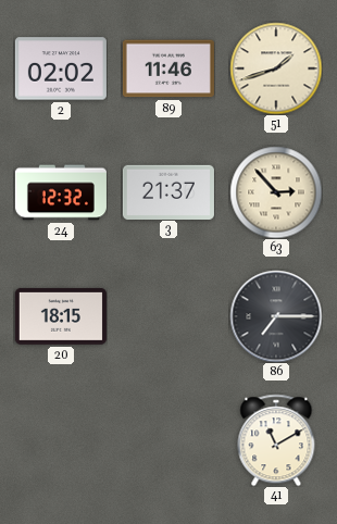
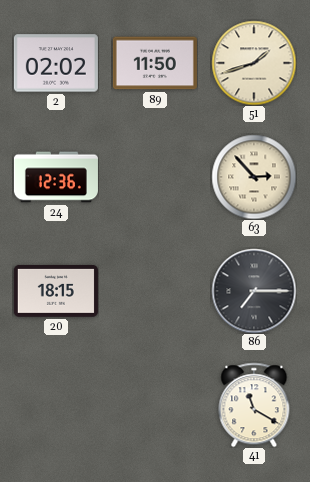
89: 11:46 -> 11:50 (155, 63)
24: 12:32 -> 12:36 (56, 177)
3: 21:37 -> none (168, 191)
41: 11:10 -> 11:20 (254, 405)
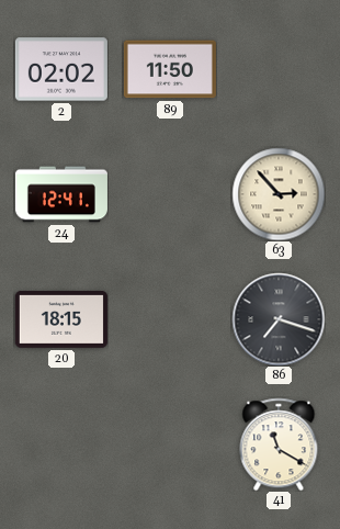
51: 1:42 -> none (254, 63)
24: 12:36 -> 12:41 (61, 194)
86: 7:15 -> 7:18 (279, 319)
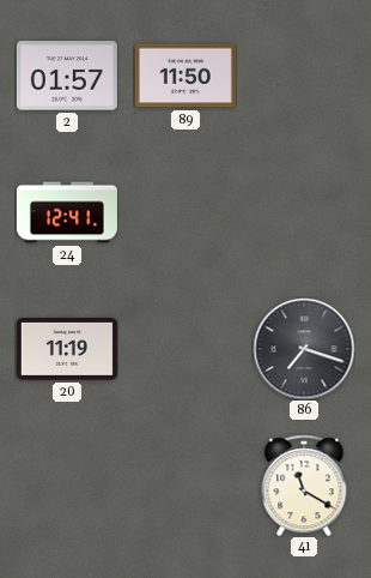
2: 02:02 -> 01:57 (67, 76)
63: 2:53 -> none (279, 194)
20: 18:15 -> 11:19 (67, 349)
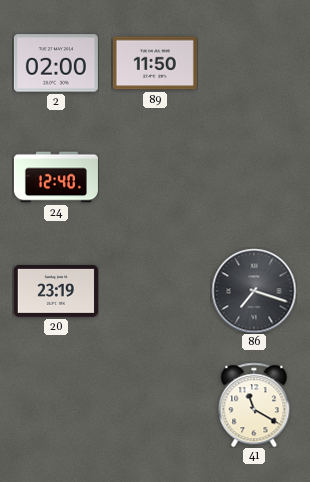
2: 01:57 -> 02:00 (56, 63)
24: 12:41 -> 12:40 (56, 177)
20: 11:19 -> 23:19 (56, 291)
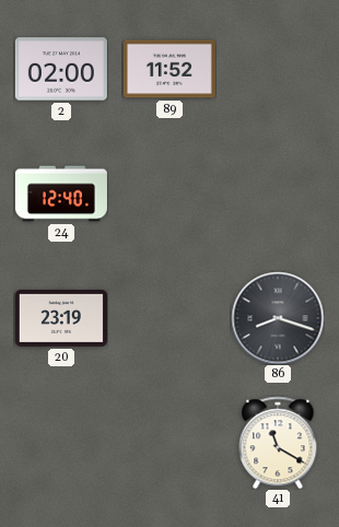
89: 11:50 -> 11:52 (169, 69)
86: 7:18 -> 8:18 (278, 318)
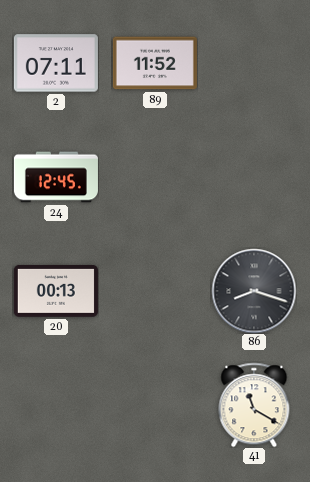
2: 02:00 -> 07:11 (56, 63)
24: 12:40 -> 12:45 (56, 177)
20: 23:19 -> 00:13 (56, 291)
